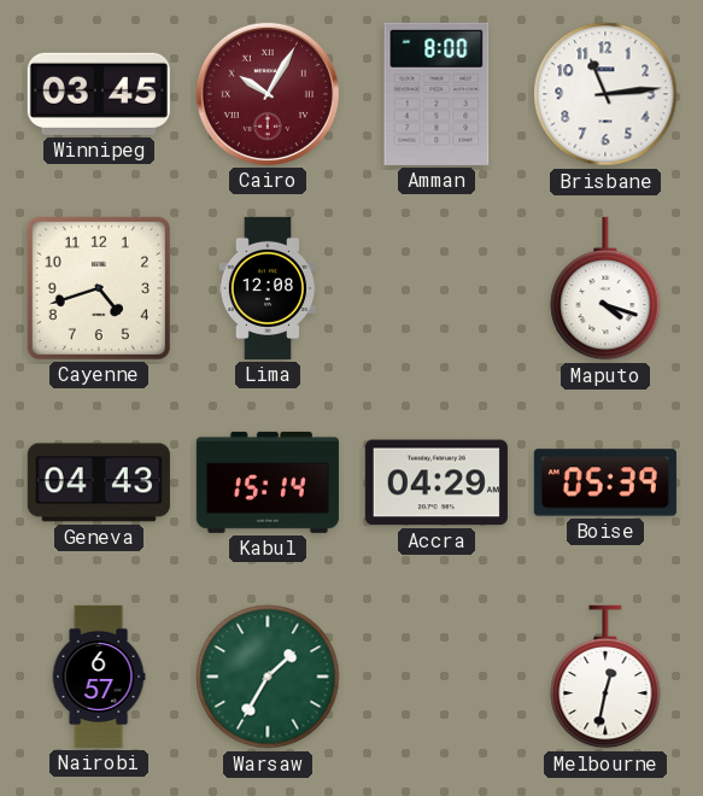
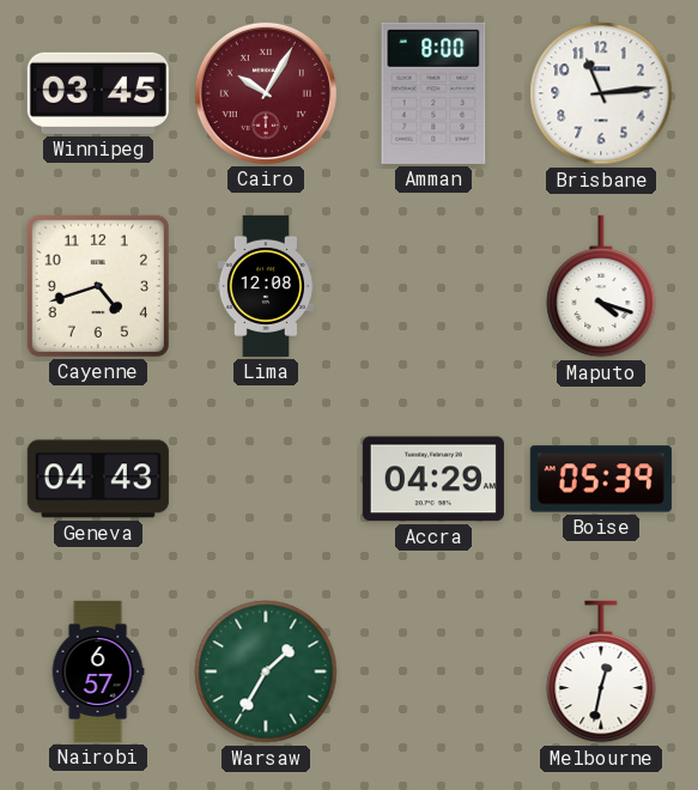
Kabul: 15:14 -> none (268, 482)
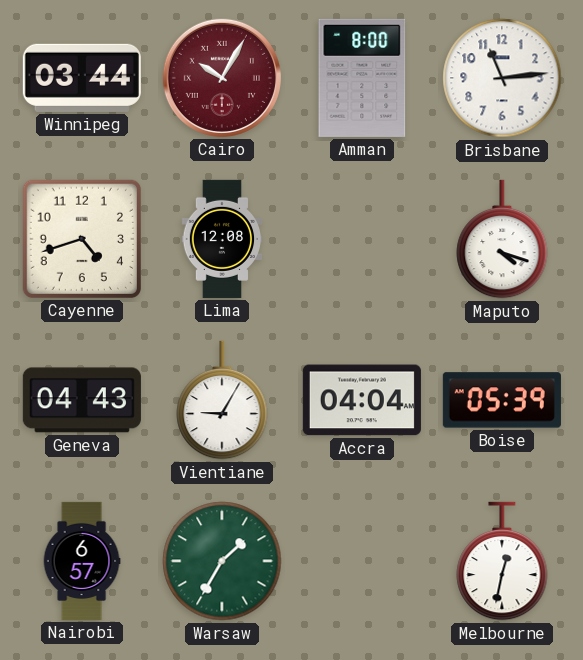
Winnipeg: 03:45 -> 03:44 (82, 78)
Vientiane: none -> 9:05 (222, 400)
Accra: 04:29 -> 04:04 (362, 400)
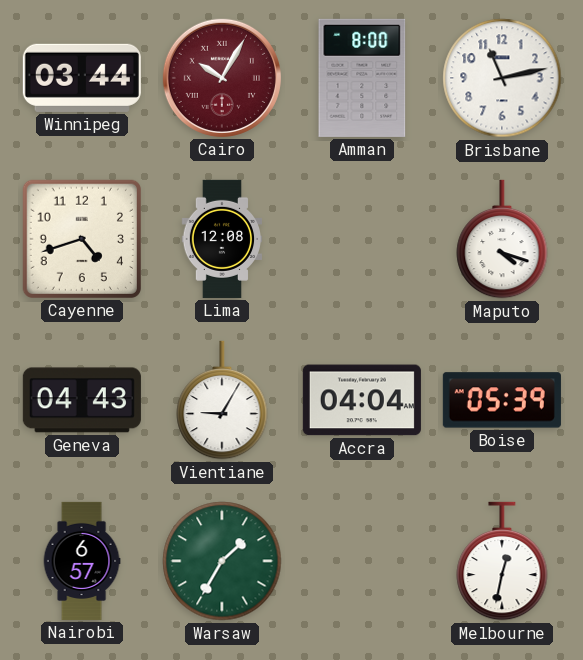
Brisbane: 11:14 -> 11:13 (502, 78)
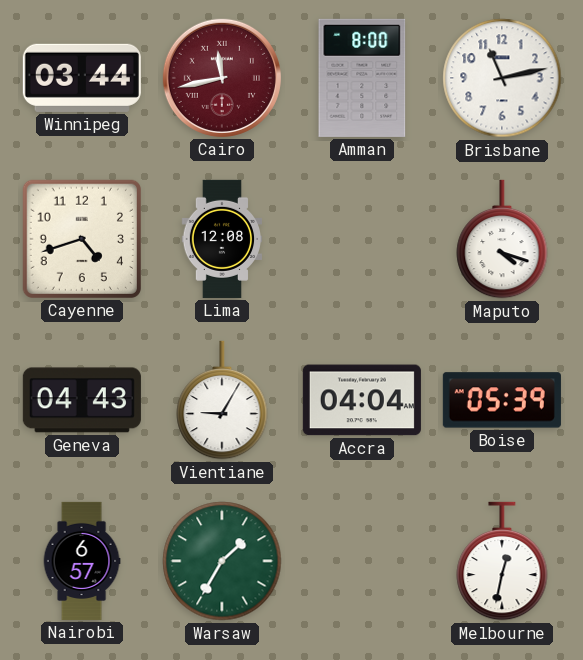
Cairo: 10:05 -> 11:43 (222, 78)
